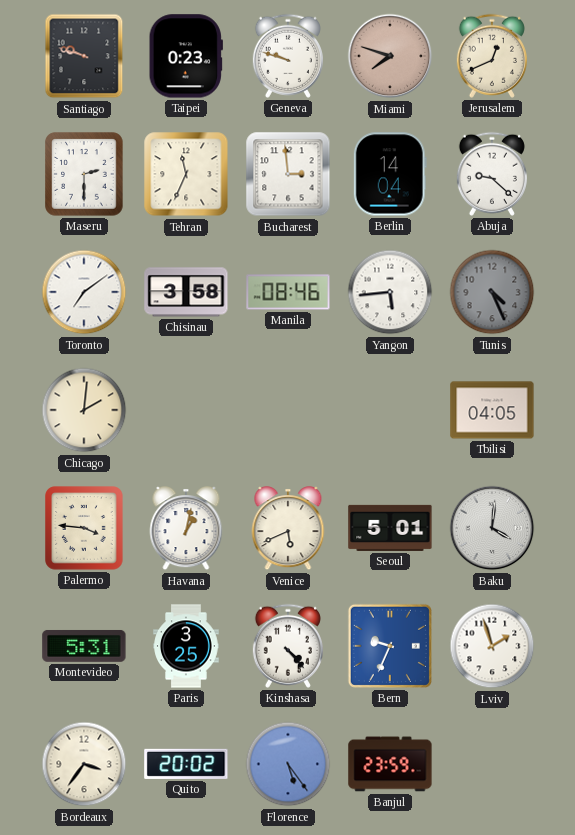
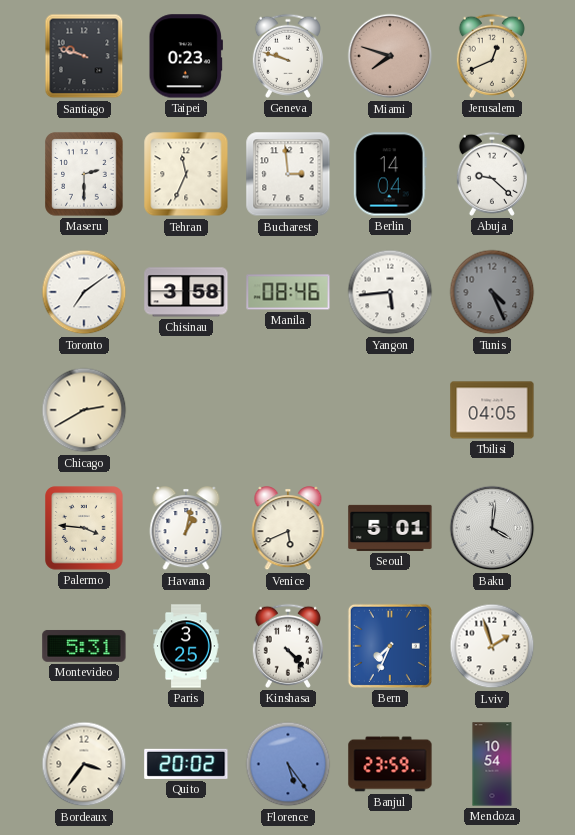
Chicago: 2:01 -> 2:40 (84, 410)
Bern: 9:34 -> 7:34 (390, 646)
Mendoza: none -> 10:54 (492, 764)
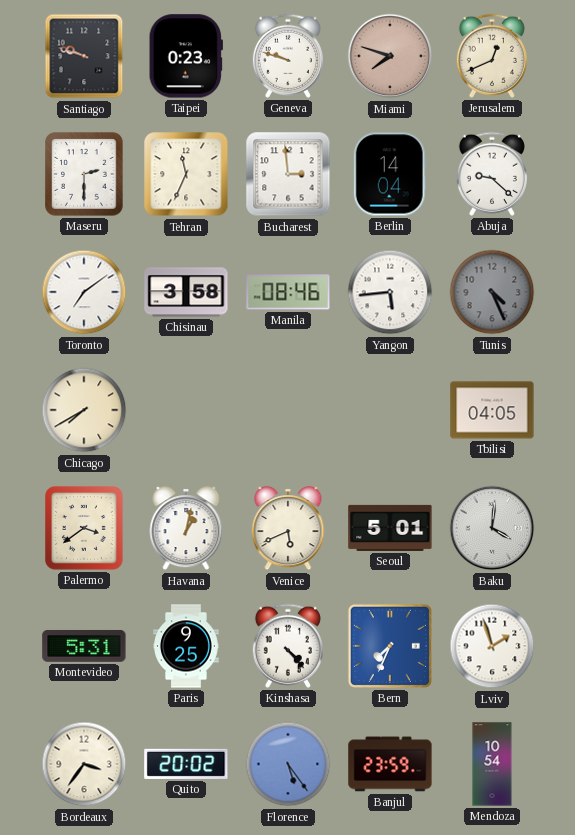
Chicago: 2:40 -> 7:40 (84, 410)
Palermo: 3:46 -> 3:39 (84, 528)
Paris: 3:25 -> 9:25 (186, 646)
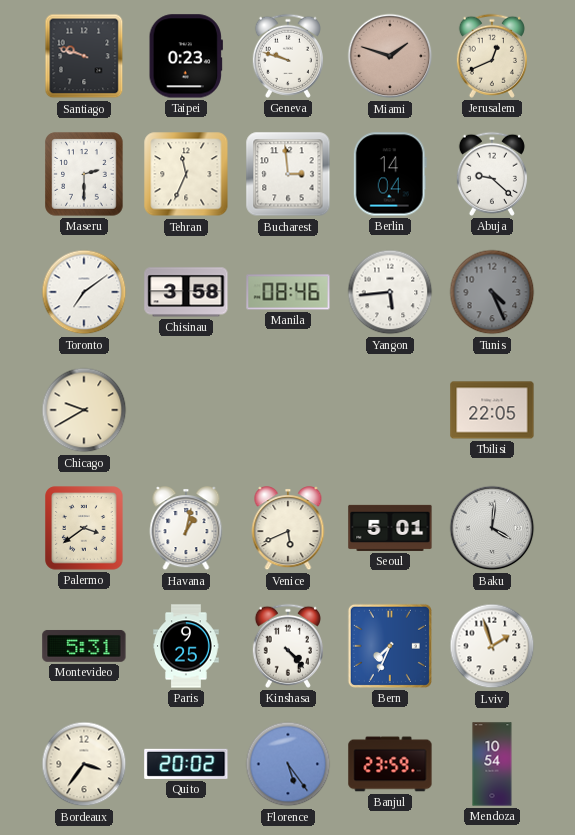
Miami: 7:48 -> 1:48 (390, 56)
Chicago: 7:40 -> 9:40 (84, 410)
Tbilisi: 04:05 -> 22:05 (492, 410)
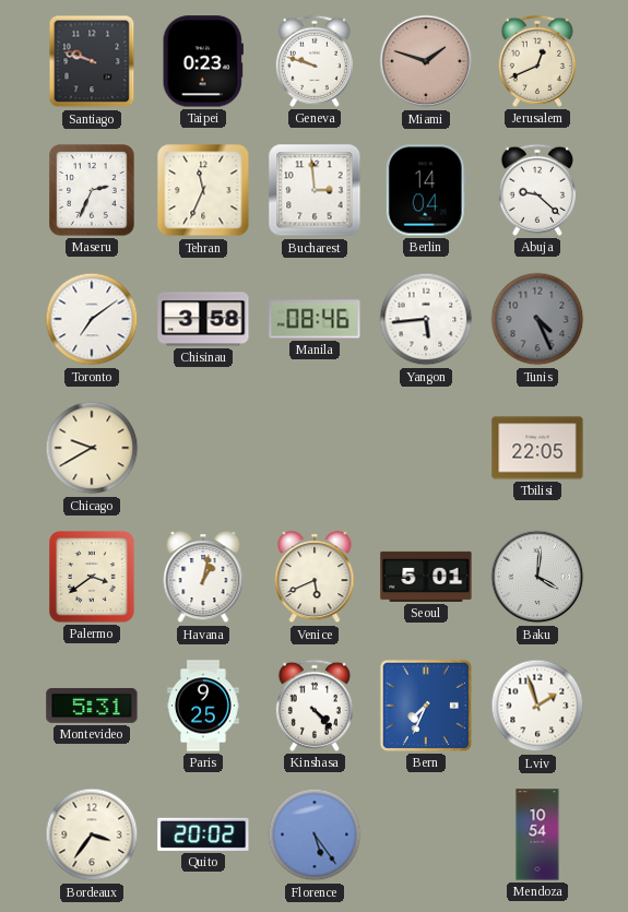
Maseru: 2:30 -> 2:34 (92, 190)
Banjul: 23:59 -> none (390, 764)
